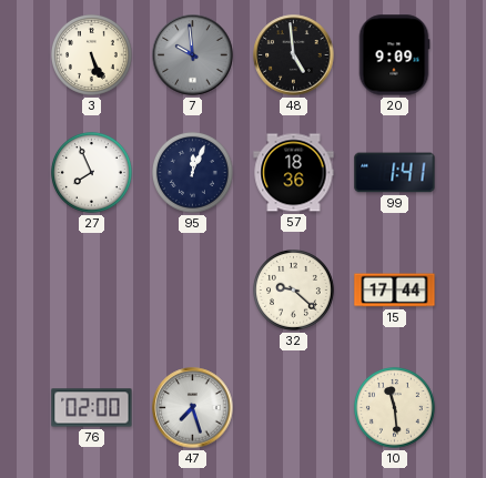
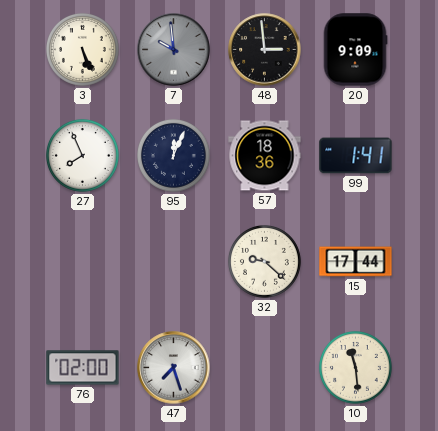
48: 4:59 -> 2:59 (265, 50)
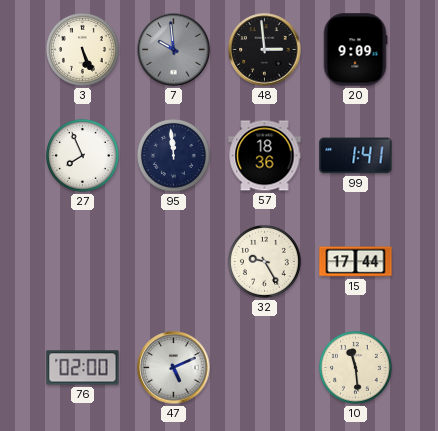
95: 12:04 -> 11:59 (173, 155)
32: 9:22 -> 9:25 (264, 261)
47: 7:27 -> 5:11 (174, 368)
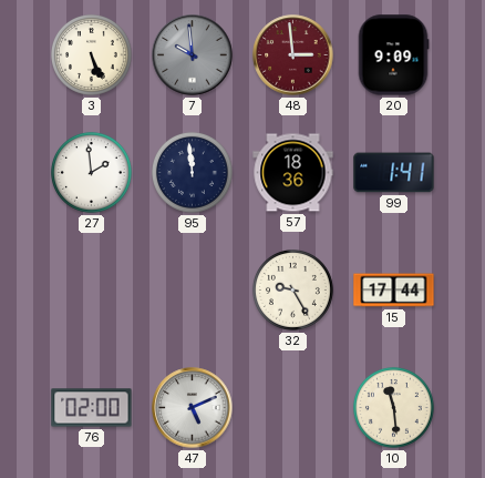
48 dial: black -> burgundy (293, 55)
27: 7:56 -> 1:59 (91, 172)
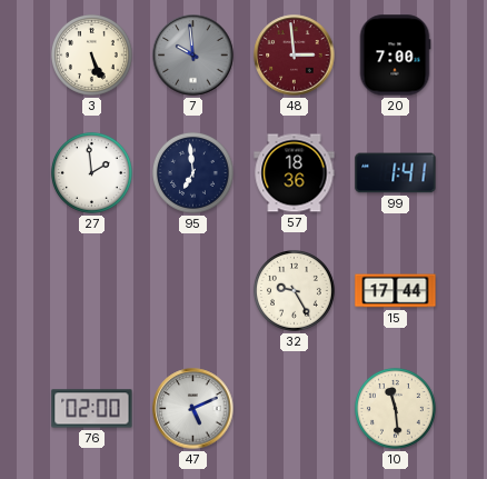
20: 9:09 -> 7:00 (395, 56)
95: 11:59 -> 6:59 (192, 172)
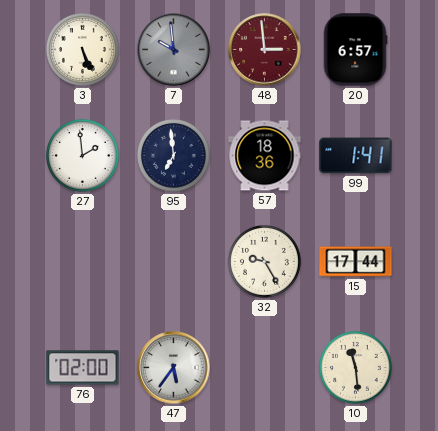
20: 7:00 -> 6:57 (355, 50)
47: 5:11 -> 5:36 (174, 368)
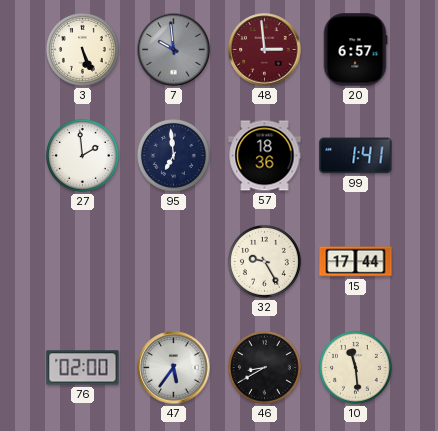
46: none -> 8:40 (264, 367)
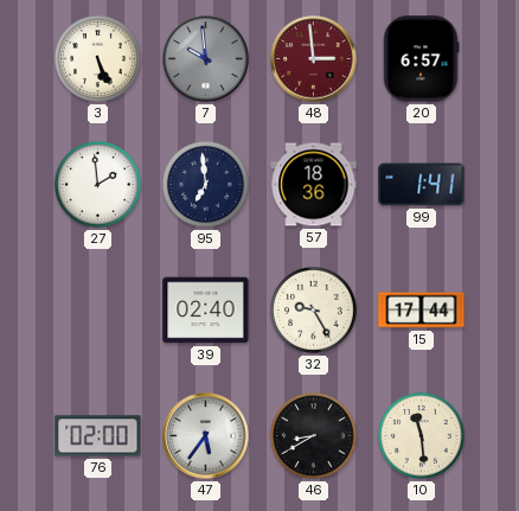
39: none -> 02:40 (206, 311)
